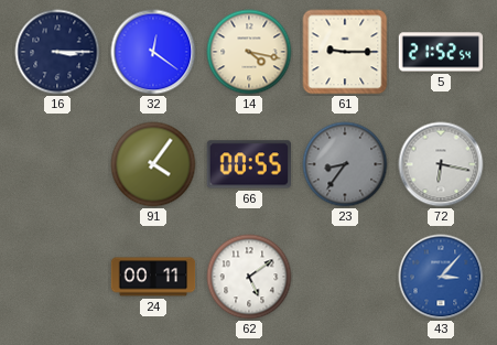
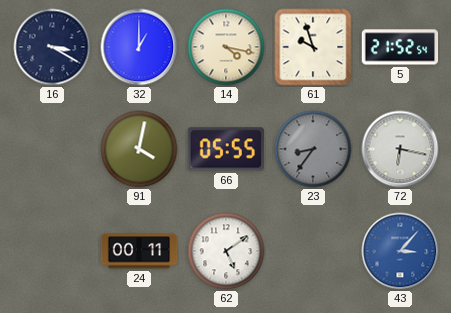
16: 3:15 -> 3:20 (52, 47)
32: 12:21 -> 1:00 (139, 47)
61: 9:15 -> 9:57 (313, 47)
91: 4:06 -> 4:02 (139, 149)
66: 00:55 -> 05:55 (225, 149)
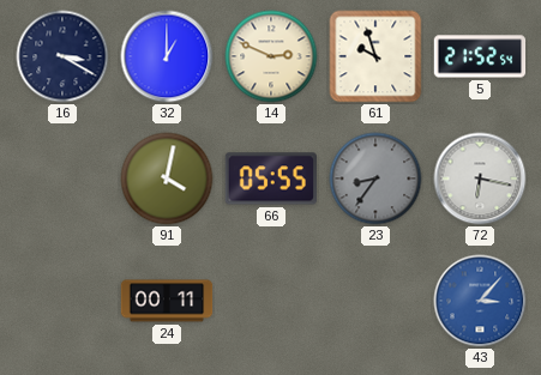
14: 4:17 -> 2:49 (271, 56)
62: 5:09 -> none (226, 251)
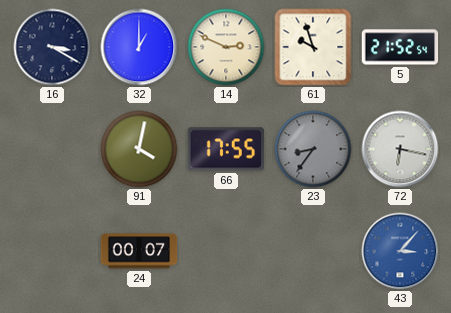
66: 05:55 -> 17:55 (225, 149)
24: 00:11 -> 00:07 (139, 251)
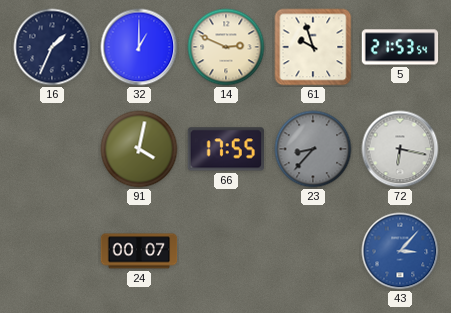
16: 3:20 -> 1:34 (52, 47)
5: 21:52 -> 21:53 (400, 47)
23: 8:36 -> 8:37 (313, 149)
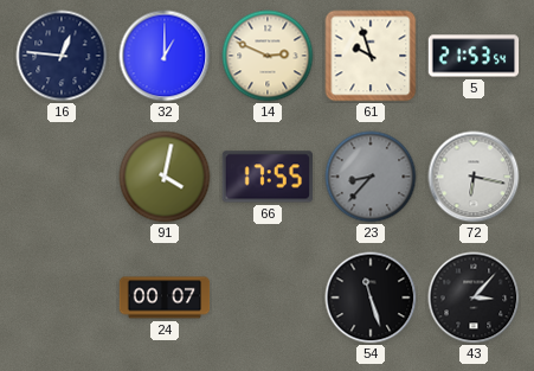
16: 1:34 -> 12:46 (62, 56)
54: none -> 11:27 (371, 298)
43 dial: blue -> black (474, 298)
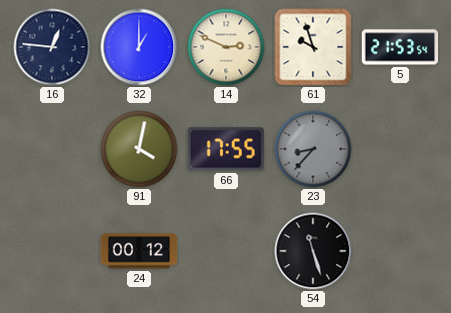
72: 6:17 -> none (474, 177)
24: 00:07 -> 00:12 (139, 251)
43: 3:07 -> none (474, 298)
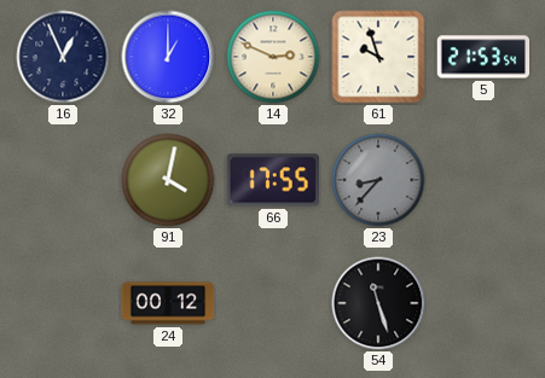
16: 12:46 -> 12:56 (63, 57)
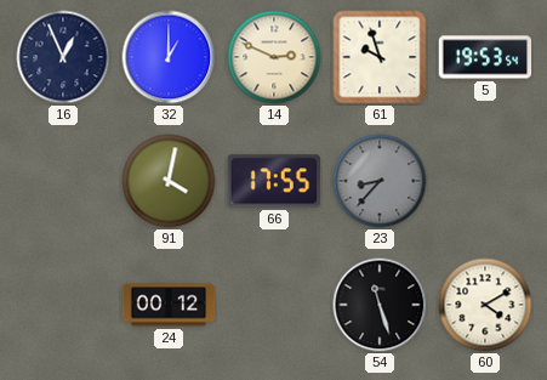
5: 21:53 -> 19:53 (485, 57)
60: none -> 4:10 (485, 305)
